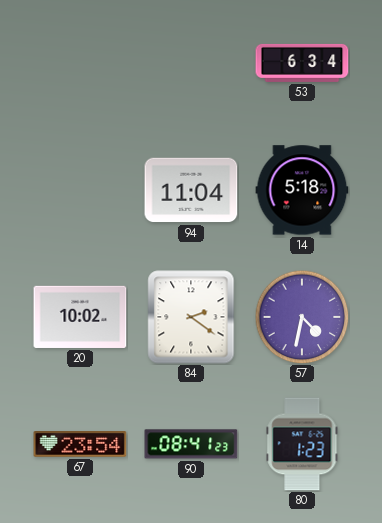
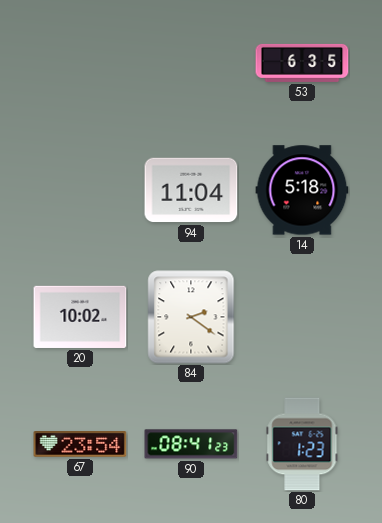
53: 6:34 -> 6:35 (302, 63)
57: 4:32 -> none (302, 317)
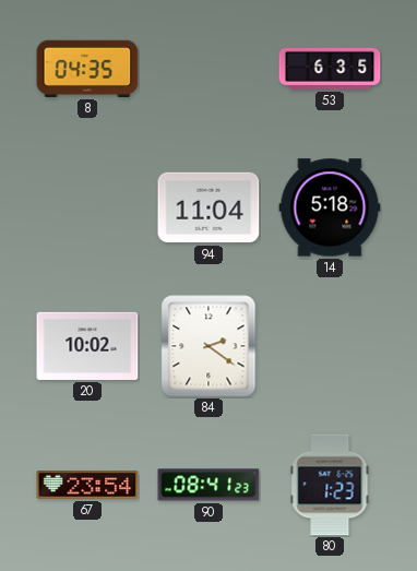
8: none -> 04:35 (87, 69)
